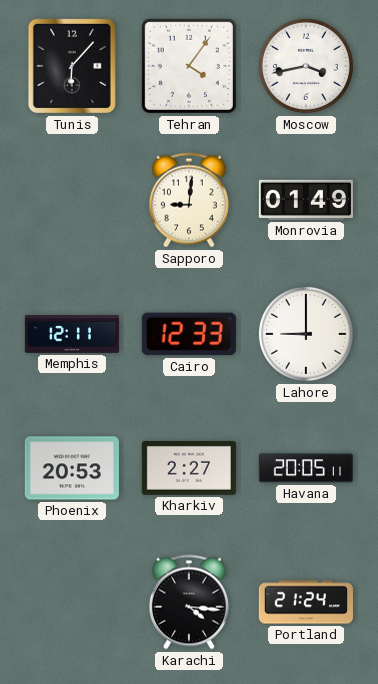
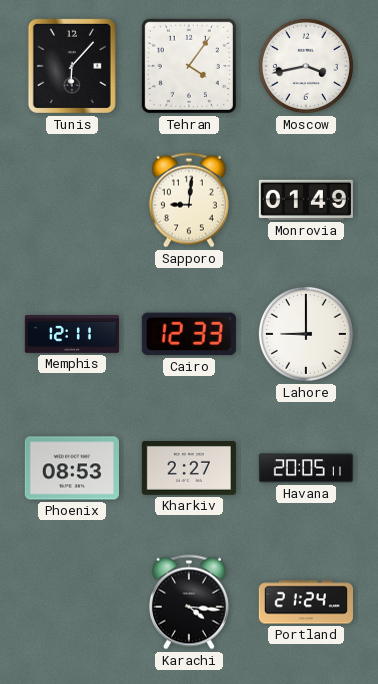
Phoenix: 20:53 -> 08:53 (72, 468)
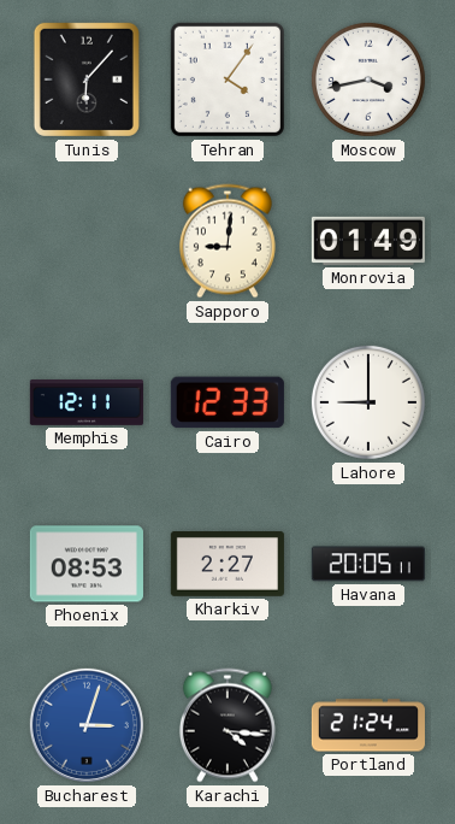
Bucharest: none -> 3:03 (87, 725)
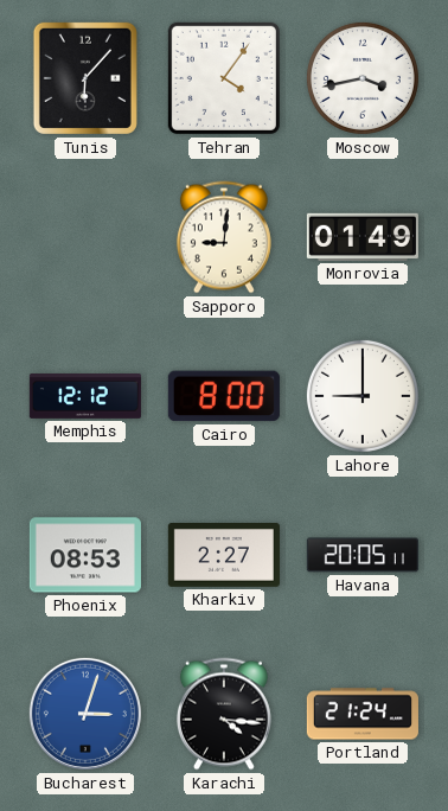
Memphis: 12:11 -> 12:12 (85, 397)
Cairo: 12:33 -> 8:00 (224, 396)
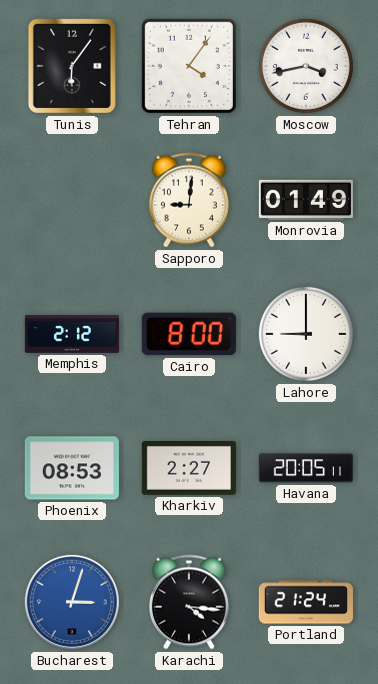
Tunis: 6:07 -> 6:06 (72, 66)
Memphis: 12:12 -> 2:12 (72, 335)
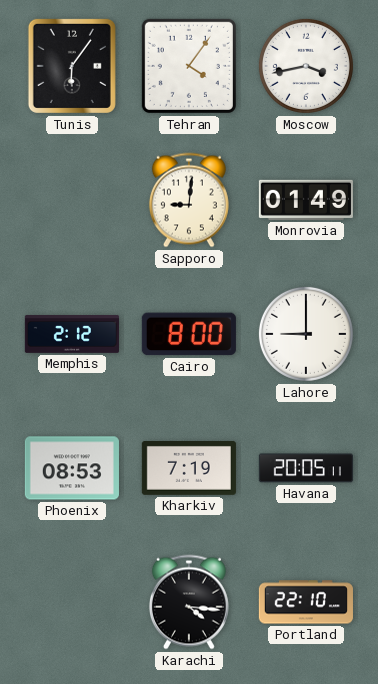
Kharkiv: 2:27 -> 7:19 (189, 469)
Bucharest: 3:03 -> none (72, 602)
Portland: 21:24 -> 22:10 (306, 602)
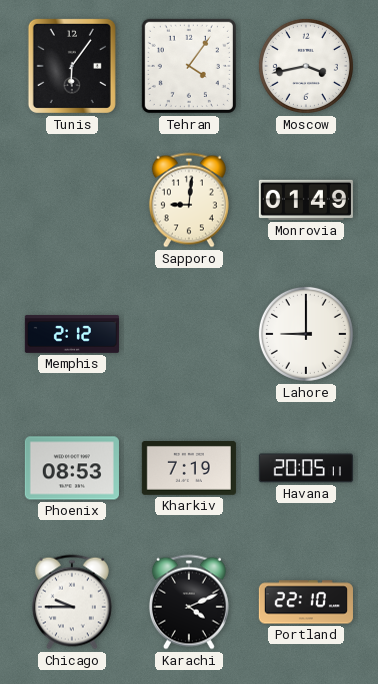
Cairo: 8:00 -> none (189, 334)
Chicago: none -> 9:45 (72, 602)
Karachi: 4:16 -> 4:11 (189, 602)
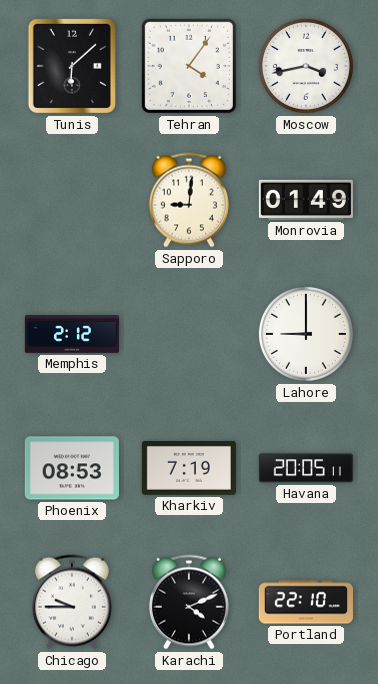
Tunis: 6:06 -> 6:08 (72, 66)
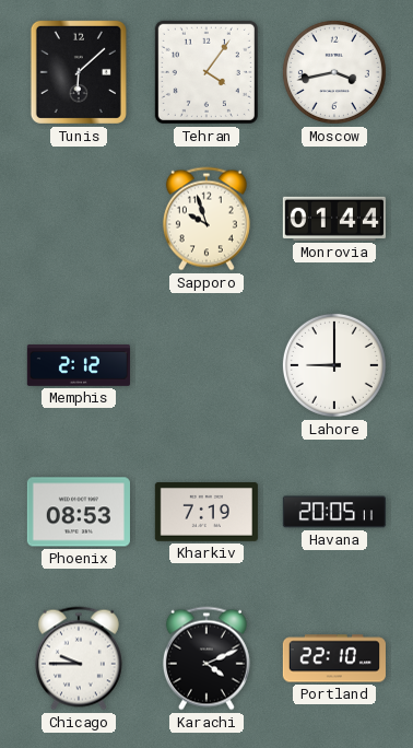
Sapporo: 9:01 -> 9:57 (206, 219)
Monrovia: 01:49 -> 01:44 (334, 219)
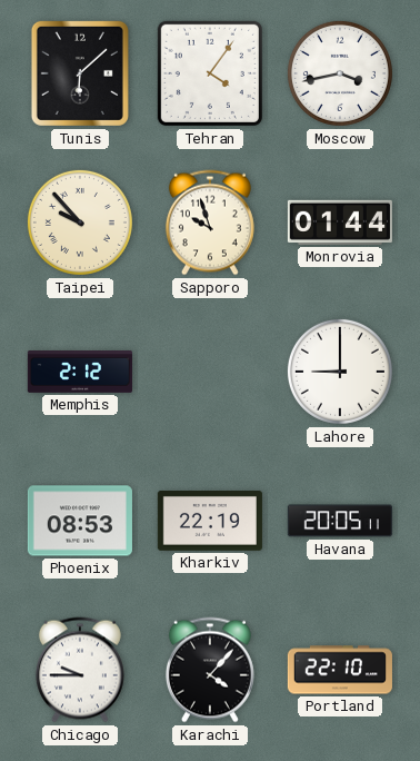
Taipei: none -> 9:53 (80, 223)
Kharkiv: 7:19 -> 22:19 (210, 522)
Karachi: 4:11 -> 4:07 (210, 670)
